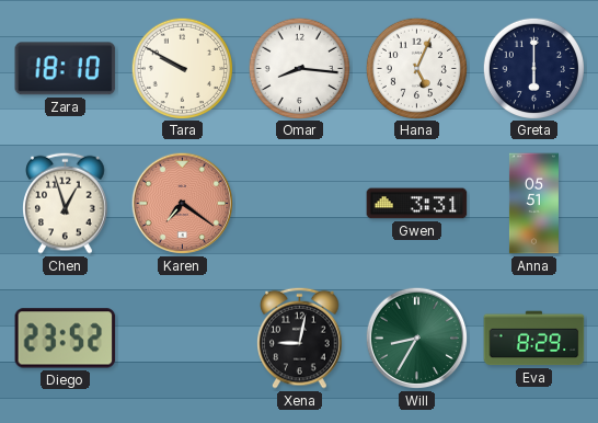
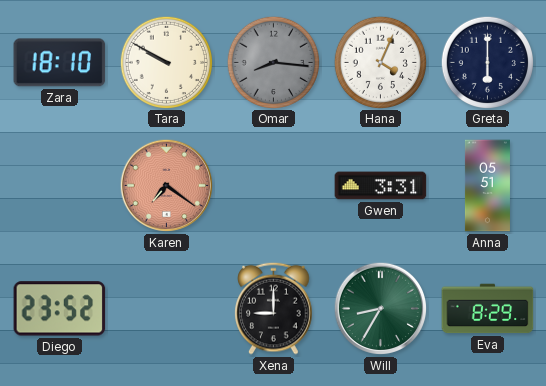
Omar dial: white -> grey (273, 62)
Hana: 5:04 -> 4:04 (380, 62)
Chen: 12:57 -> none (66, 203)
Xena: 9:02 -> 9:00 (274, 308)
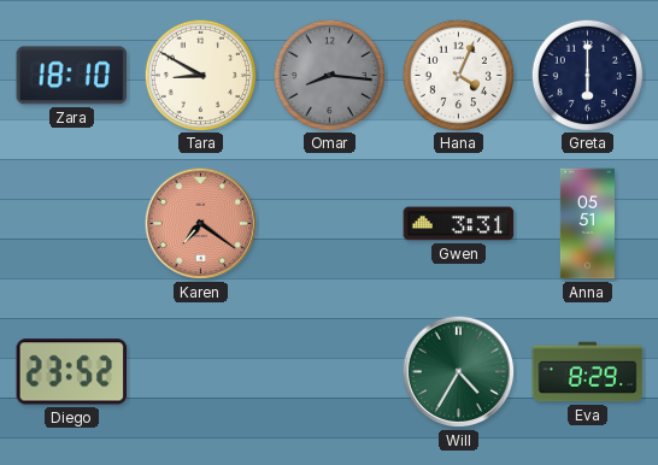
Tara: 9:50 -> 8:50 (200, 75)
Xena: 9:00 -> none (274, 308)
Will: 8:35 -> 4:35 (459, 372)
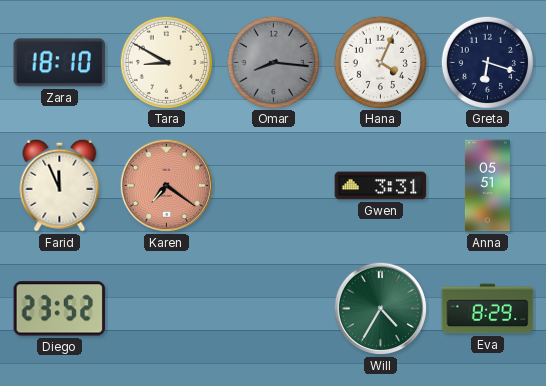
Greta: 6:00 -> 6:18 (487, 62)
Farid: none -> 11:56 (60, 185)
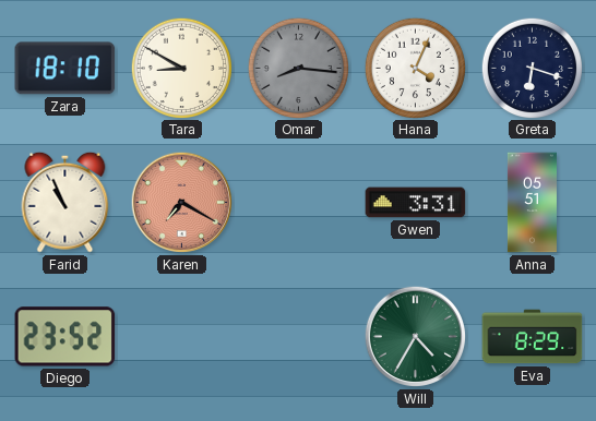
Farid: 11:56 -> 10:56 (65, 202)
Karen: 7:21 -> 7:20 (182, 203)
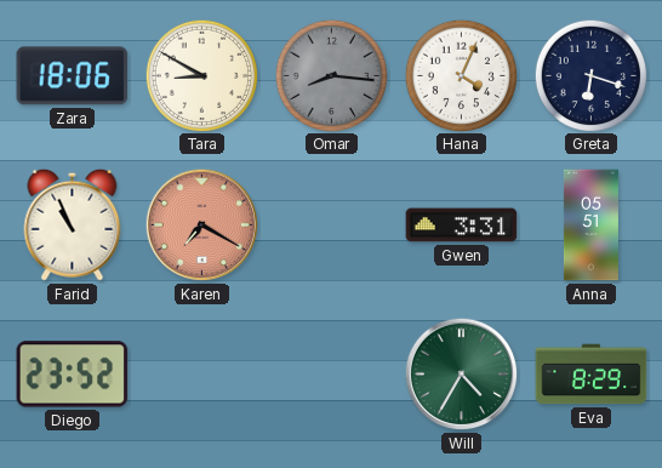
Zara: 18:10 -> 18:06 (73, 76)
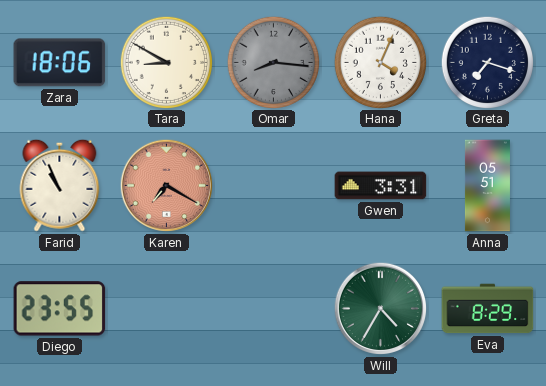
Greta: 6:18 -> 7:18 (487, 62)
Diego: 23:52 -> 23:55 (60, 309)
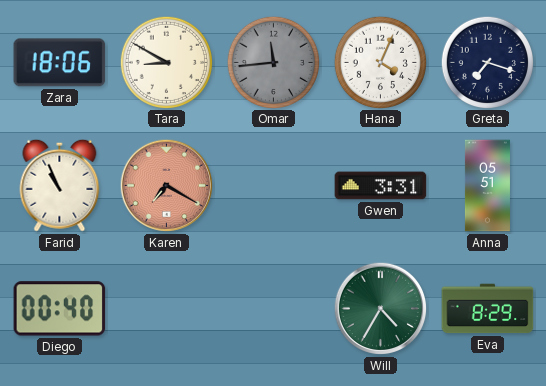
Omar: 8:16 -> 11:44 (273, 62)
Diego: 23:55 -> 00:40 (60, 309)
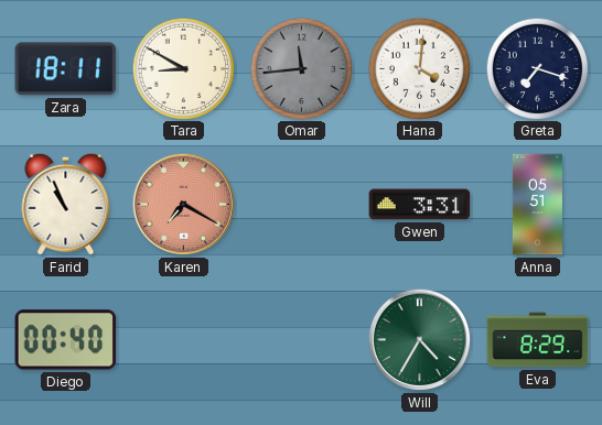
Zara: 18:06 -> 18:11 (66, 69)
Hana: 4:04 -> 4:01 (419, 68)
